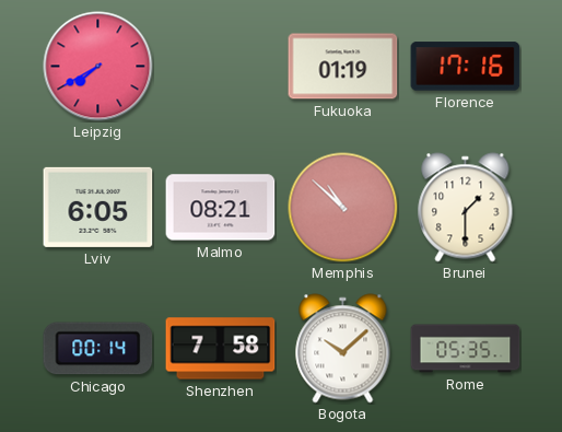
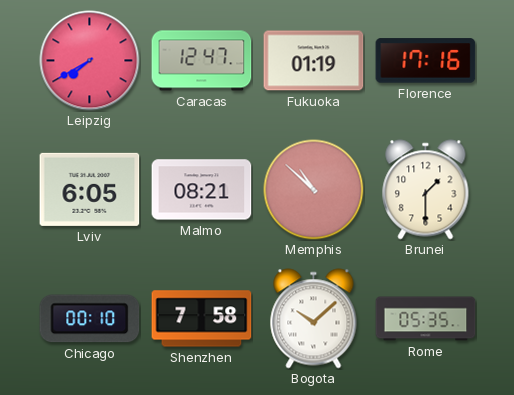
Caracas: none -> 12:47 (202, 61)
Chicago: 00:14 -> 00:10 (90, 319)
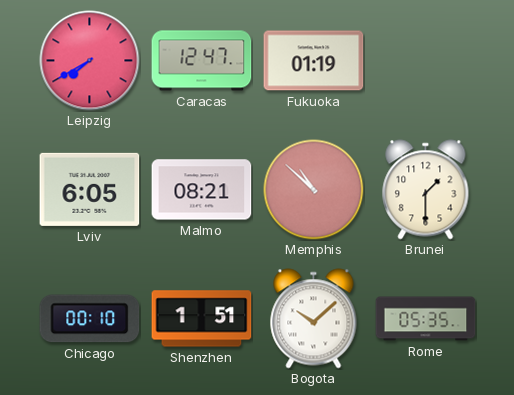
Florence: 17:16 -> none (426, 61)
Shenzhen: 7:58 -> 1:51 (202, 319)
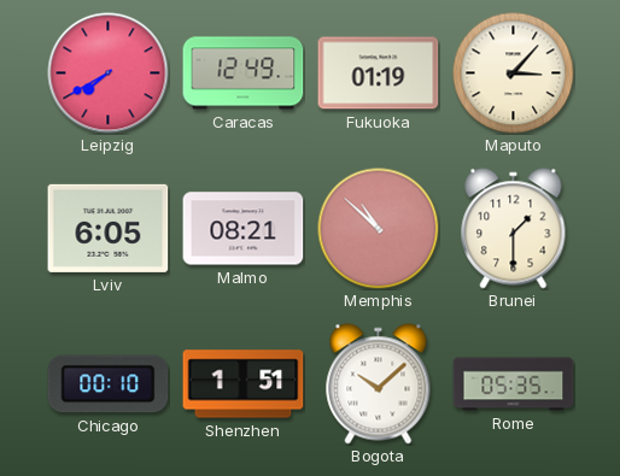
Caracas: 12:47 -> 12:49 (244, 74)
Maputo: none -> 3:07 (514, 74)
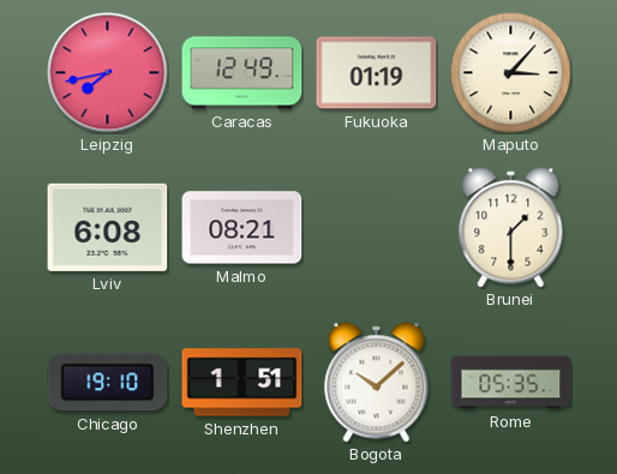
Leipzig: 7:40 -> 7:43 (108, 73)
Lviv: 6:05 -> 6:08 (108, 227)
Memphis: 10:52 -> none (379, 229)
Chicago: 00:10 -> 19:10 (108, 383)
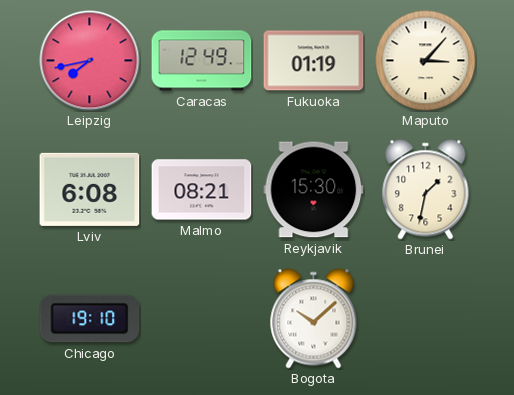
Reykjavik: none -> 15:30 (314, 190)
Brunei: 1:30 -> 1:32 (426, 190)
Shenzhen: 1:51 -> none (242, 383)
Rome: 05:35 -> none (511, 383)
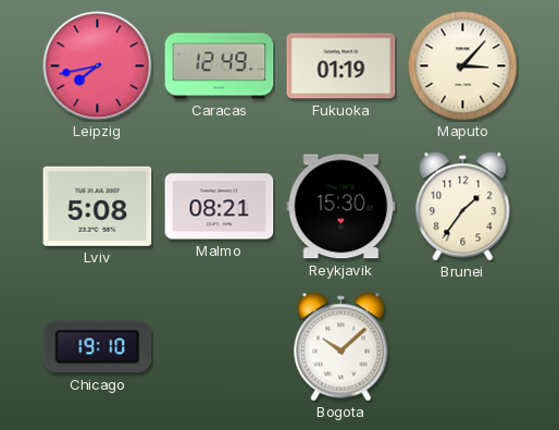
Lviv: 6:08 -> 5:08 (98, 206)
Brunei: 1:32 -> 1:36 (463, 207)
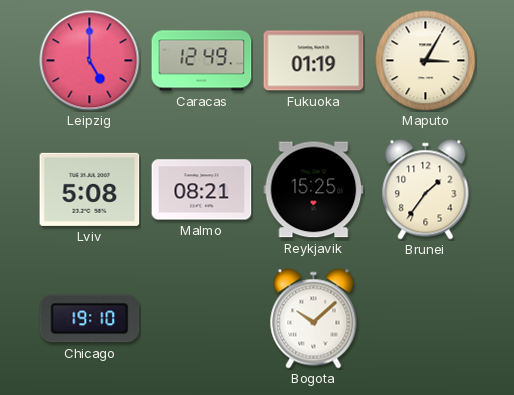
Leipzig: 7:43 -> 5:00 (90, 61)
Maputo: 3:07 -> 3:05 (426, 61)
Reykjavik: 15:30 -> 15:25 (314, 190)
